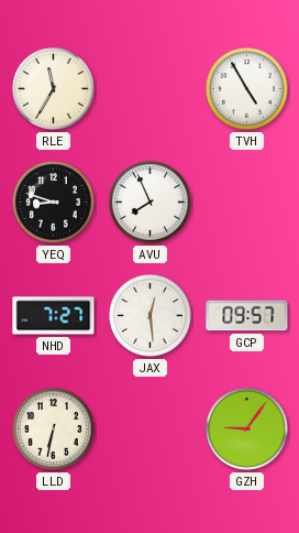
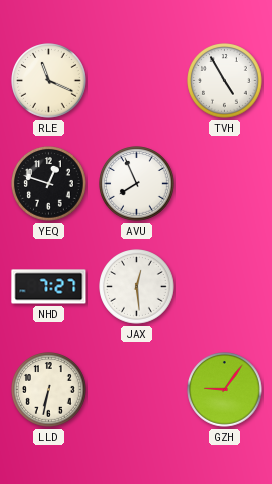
RLE: 11:35 -> 11:19 (49, 81)
YEQ: 8:48 -> 12:48 (49, 184)
GCP: 09:57 -> none (247, 316)
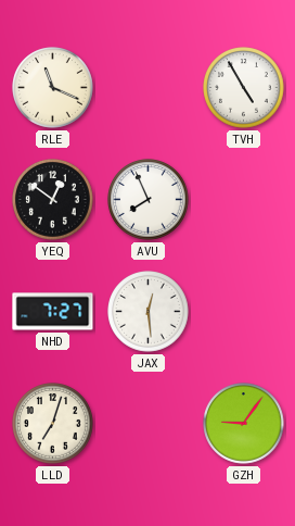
YEQ: 12:48 -> 12:51 (53, 200)
LLD: 6:32 -> 7:03 (53, 424)
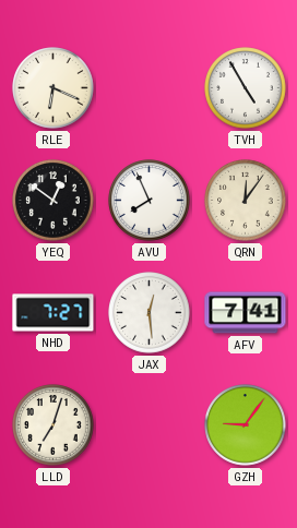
RLE: 11:19 -> 6:19 (54, 88)
QRN: none -> 12:06 (246, 201)
AFV: none -> 7:41 (246, 313)
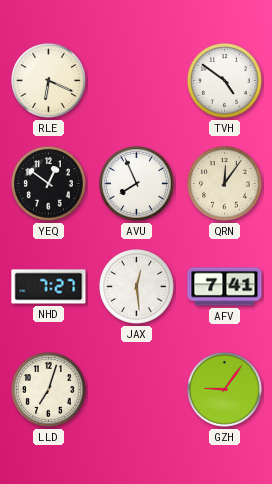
TVH: 4:55 -> 4:51 (225, 81)
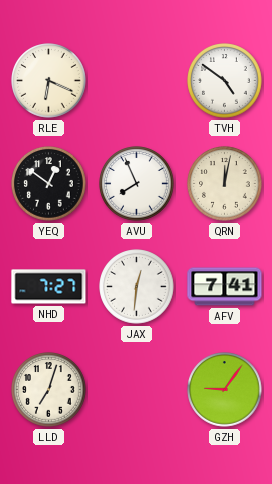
QRN: 12:06 -> 12:02 (225, 184)
JAX: 12:29 -> 12:31 (137, 287)
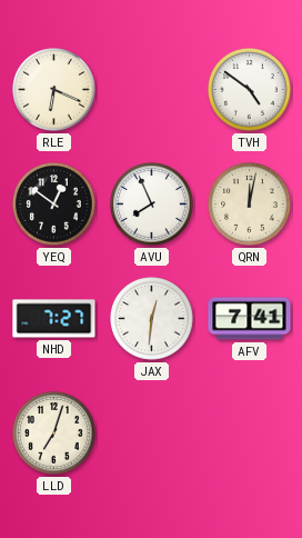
GZH: 9:06 -> none (225, 390)
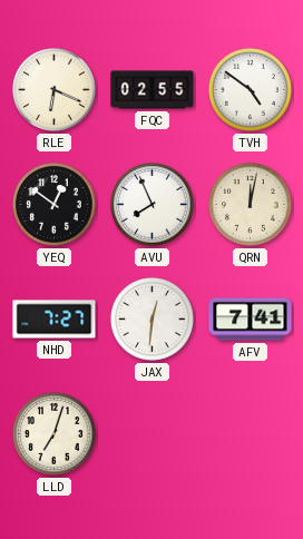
FQC: none -> 02:55 (153, 90)
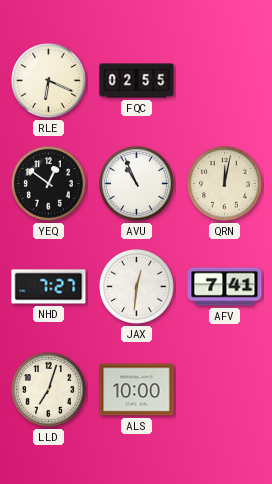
TVH: 4:51 -> none (251, 90)
AVU: 7:56 -> 10:56 (137, 184)
ALS: none -> 10:00 (137, 390)
